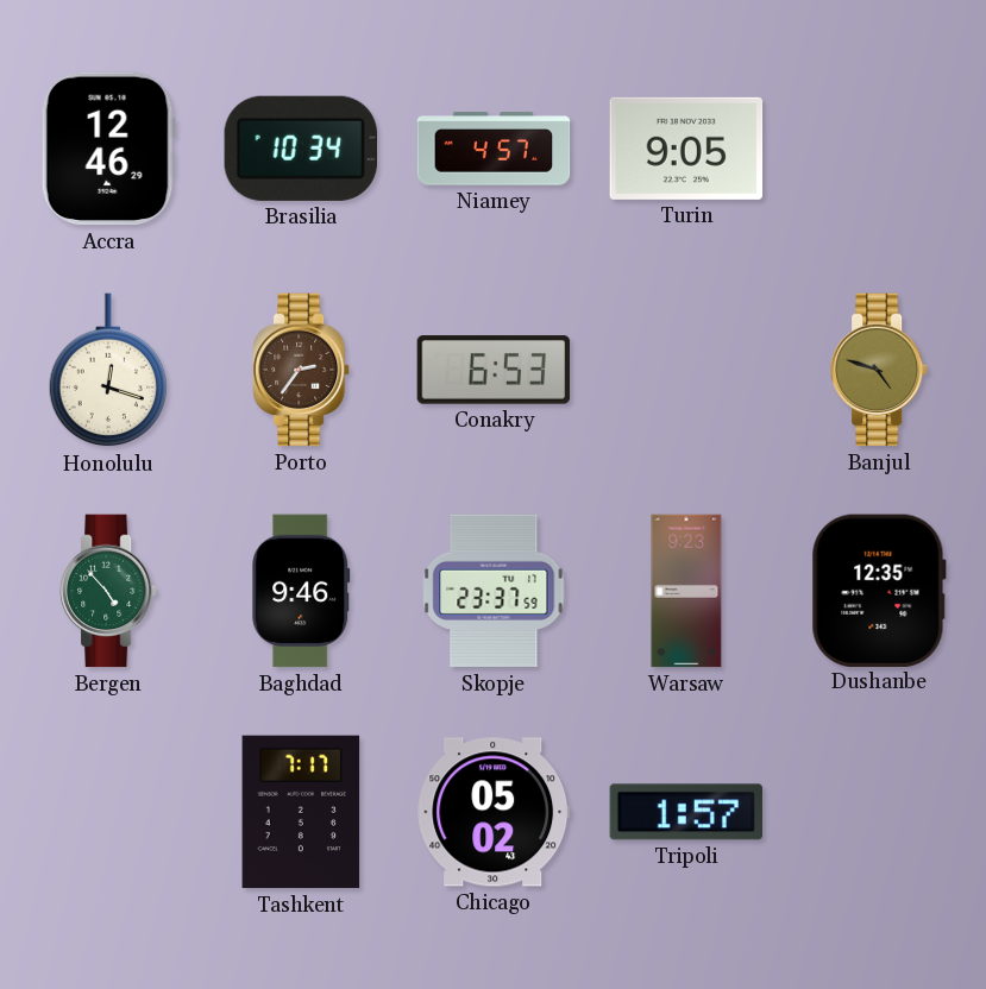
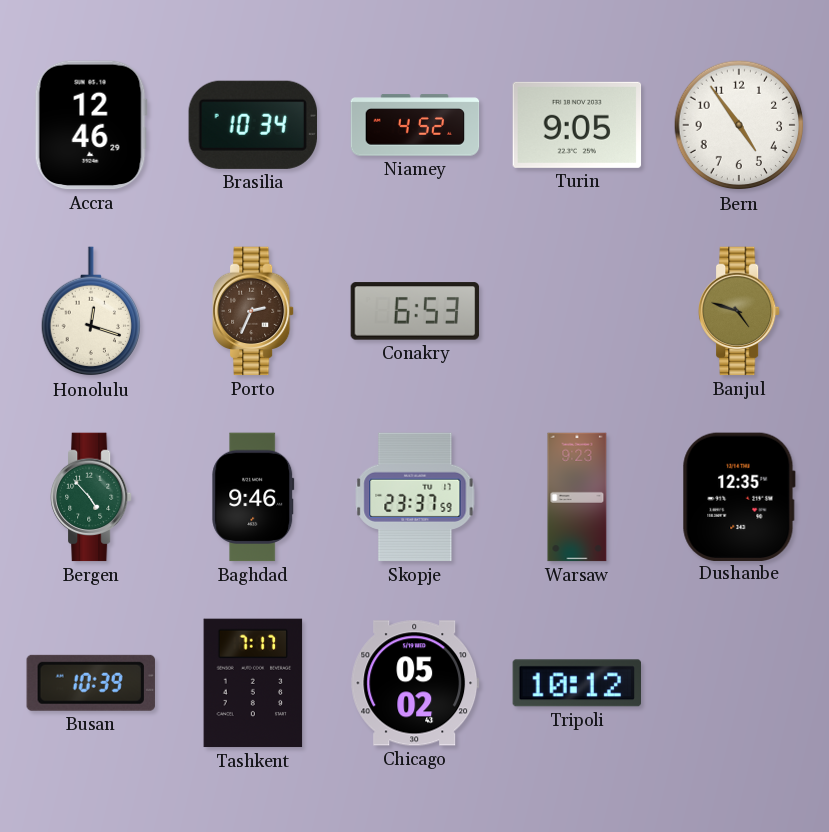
Niamey: 4:57 -> 4:52 (415, 125)
Bern: none -> 4:54 (739, 125)
Porto: 2:36 -> 2:34 (254, 311)
Busan: none -> 10:39 (91, 683)
Tripoli: 1:57 -> 10:12 (576, 683)
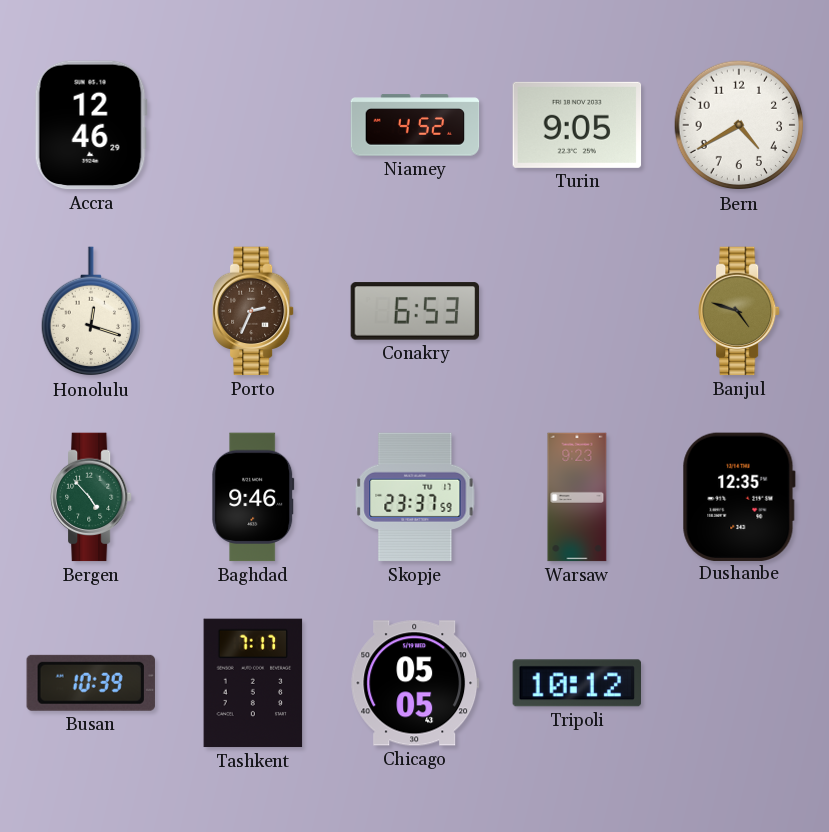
Brasilia: 10:34 -> none (252, 125)
Bern: 4:54 -> 4:40 (739, 125)
Chicago: 05:02 -> 05:05 (415, 683)
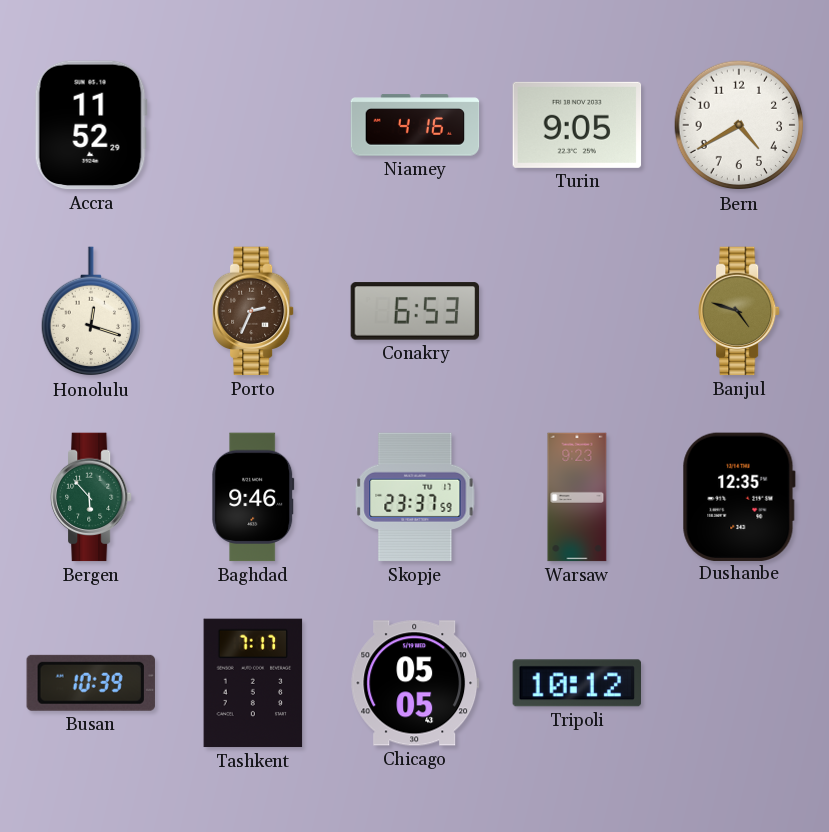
Accra: 12:46 -> 11:52 (91, 125)
Niamey: 4:52 -> 4:16 (415, 125)
Bergen: 4:53 -> 5:53 (92, 497)
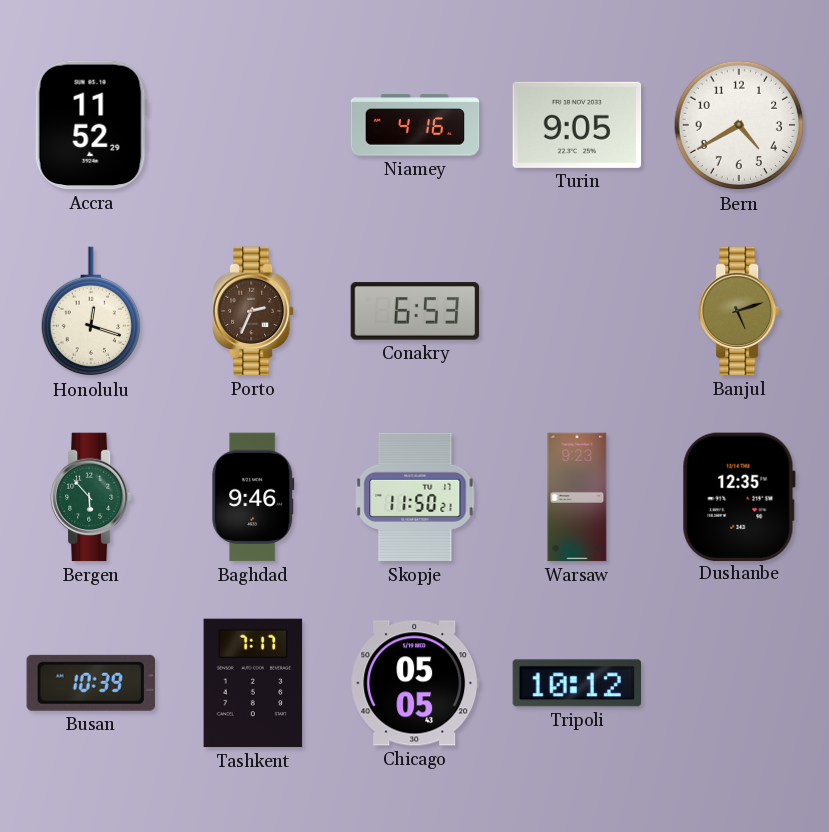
Banjul: 4:48 -> 5:12 (740, 311)
Skopje: 23:37 -> 11:50 (415, 497)
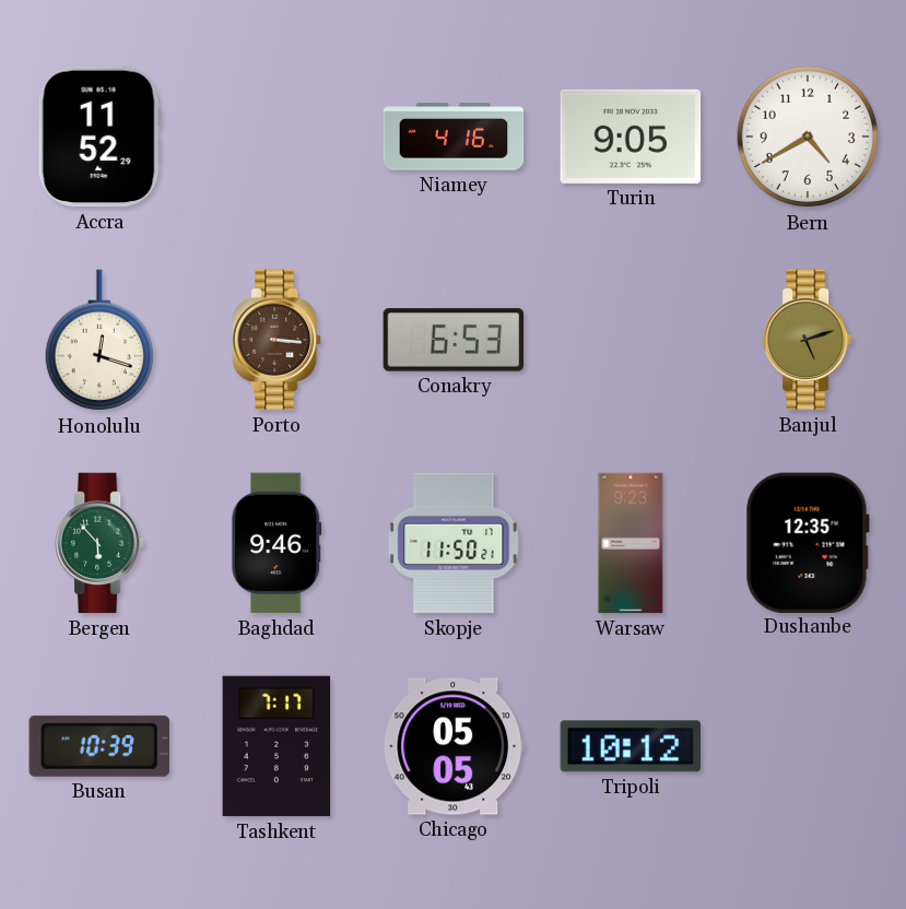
Porto: 2:34 -> 3:16 (278, 340)
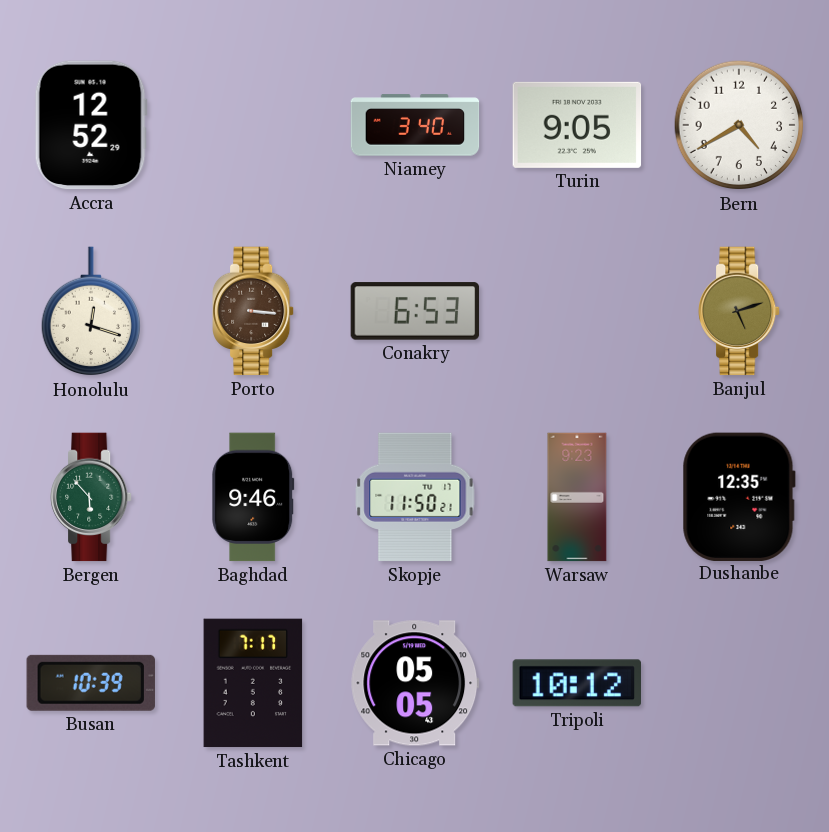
Accra: 11:52 -> 12:52 (91, 125)
Niamey: 4:16 -> 3:40 (415, 125)
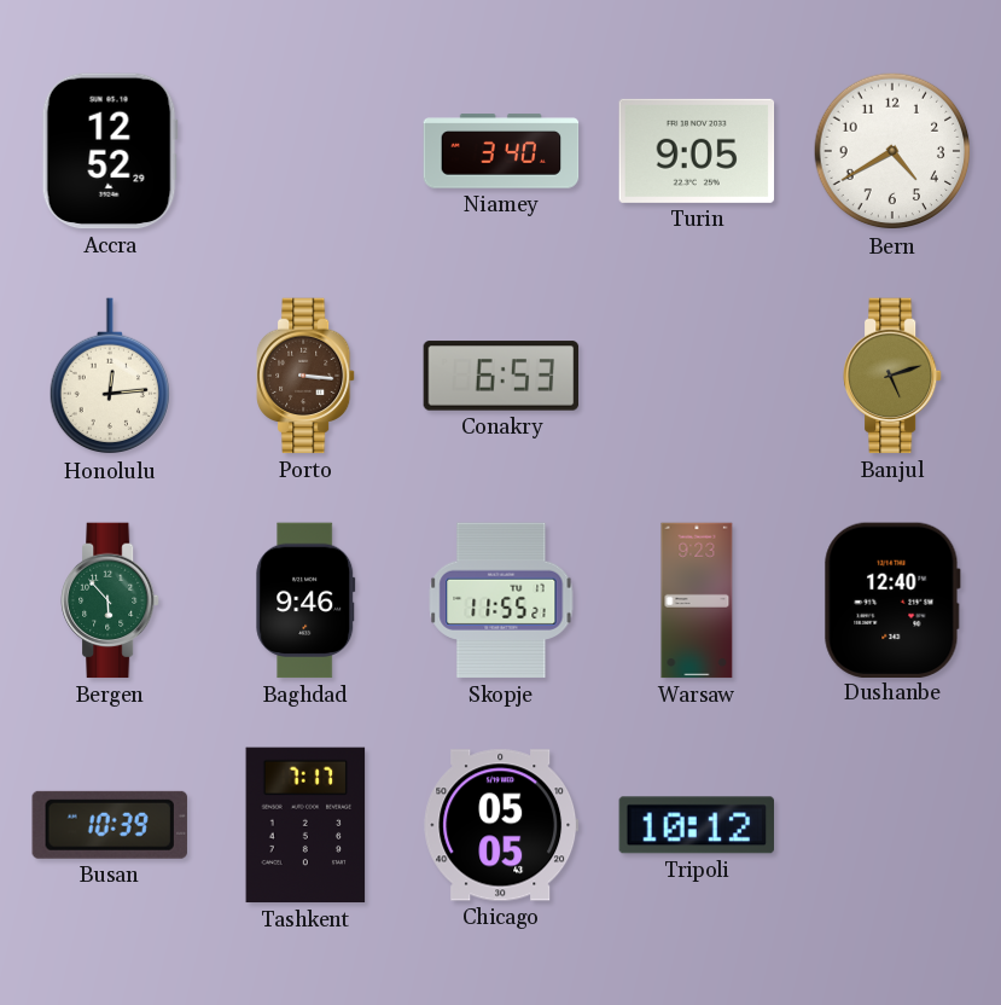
Honolulu: 12:18 -> 12:14 (109, 377)
Skopje: 11:50 -> 11:55 (501, 600)
Dushanbe: 12:35 -> 12:40 (892, 599)
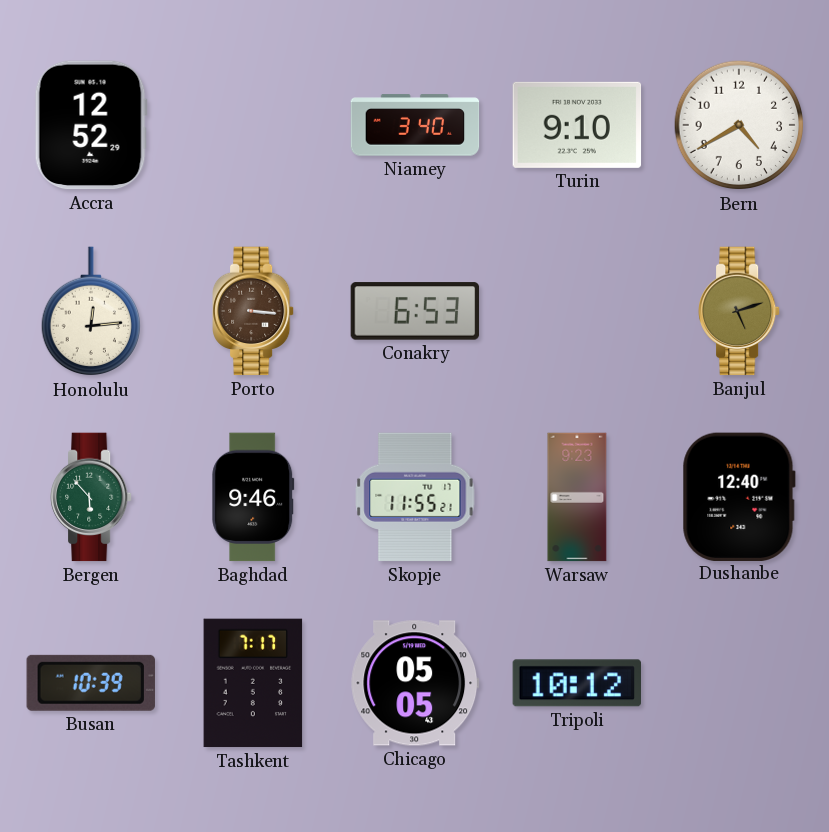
Turin: 9:05 -> 9:10 (577, 125)
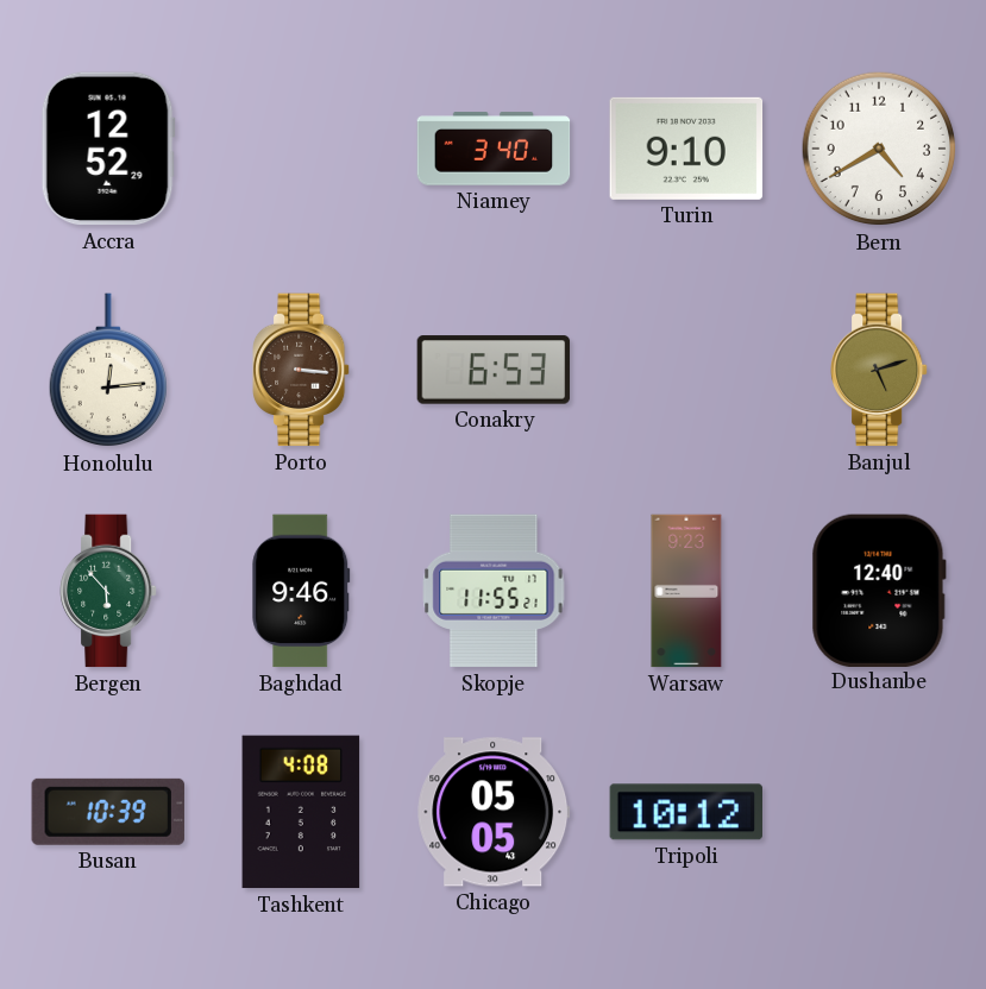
Tashkent: 7:17 -> 4:08 (301, 812)
